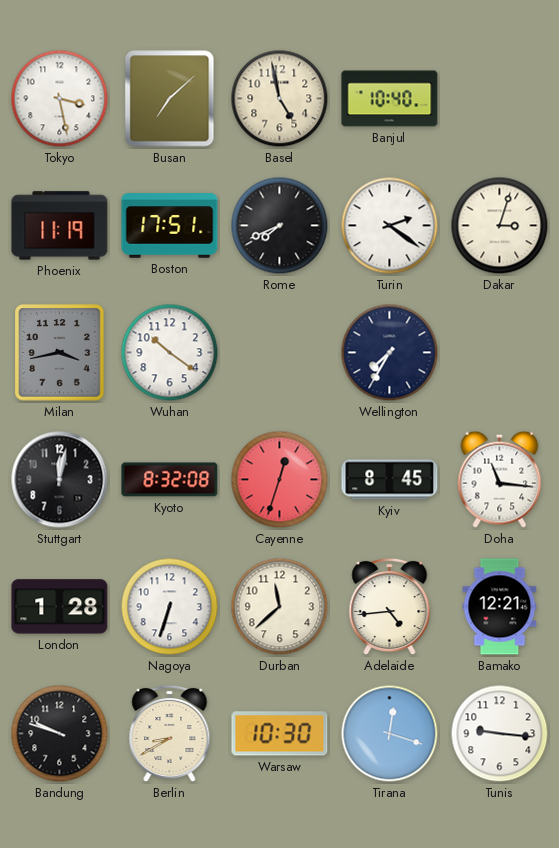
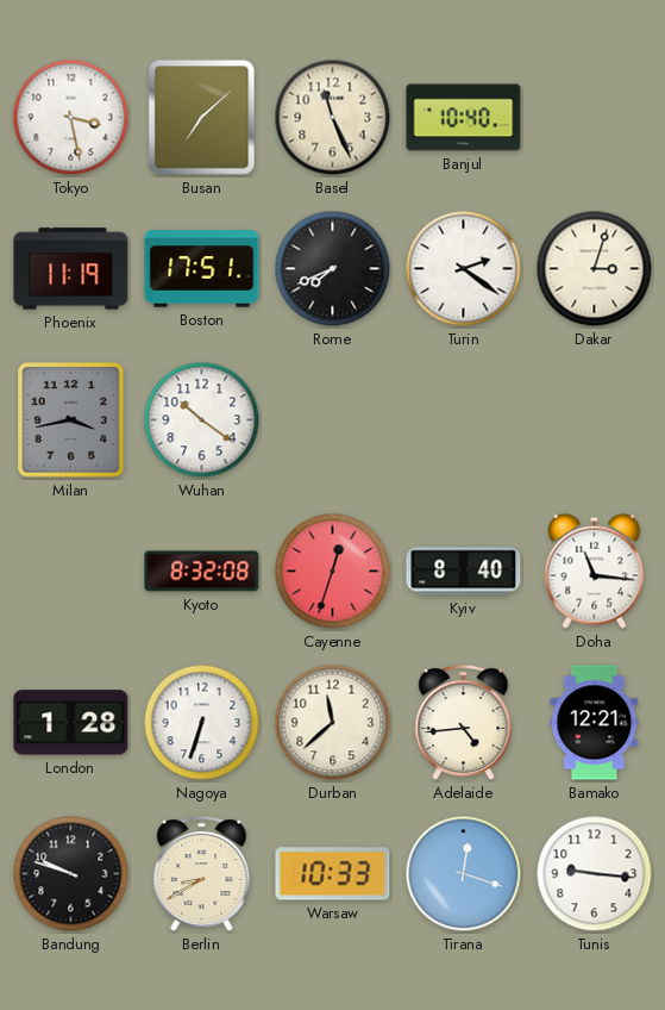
Basel: 4:58 -> 11:26 (333, 118)
Wellington: 7:35 -> none (390, 353)
Stuttgart: 12:02 -> none (60, 480)
Kyiv: 8:45 -> 8:40 (464, 572)
Warsaw: 10:30 -> 10:33 (333, 874)
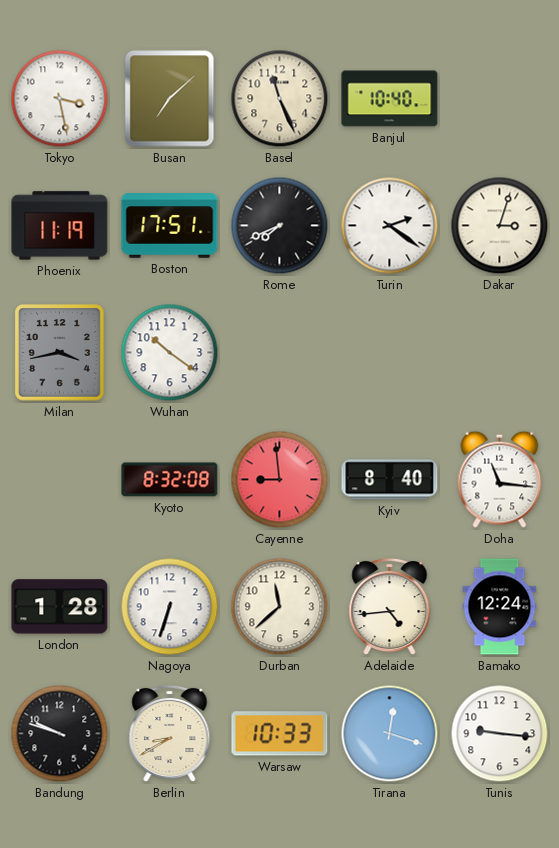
Cayenne: 12:33 -> 8:59 (280, 480)
Bamako: 12:21 -> 12:24 (500, 607)
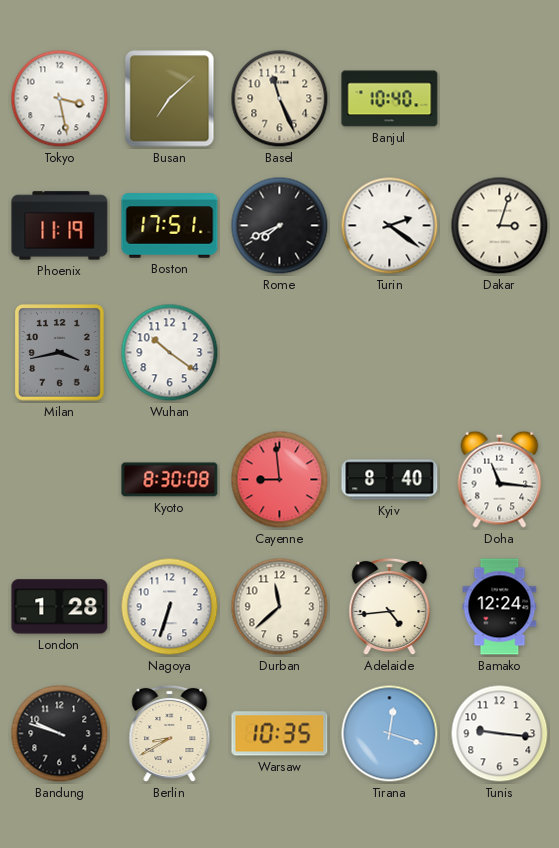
Kyoto: 8:32 -> 8:30 (170, 480)
Warsaw: 10:33 -> 10:35 (280, 734)
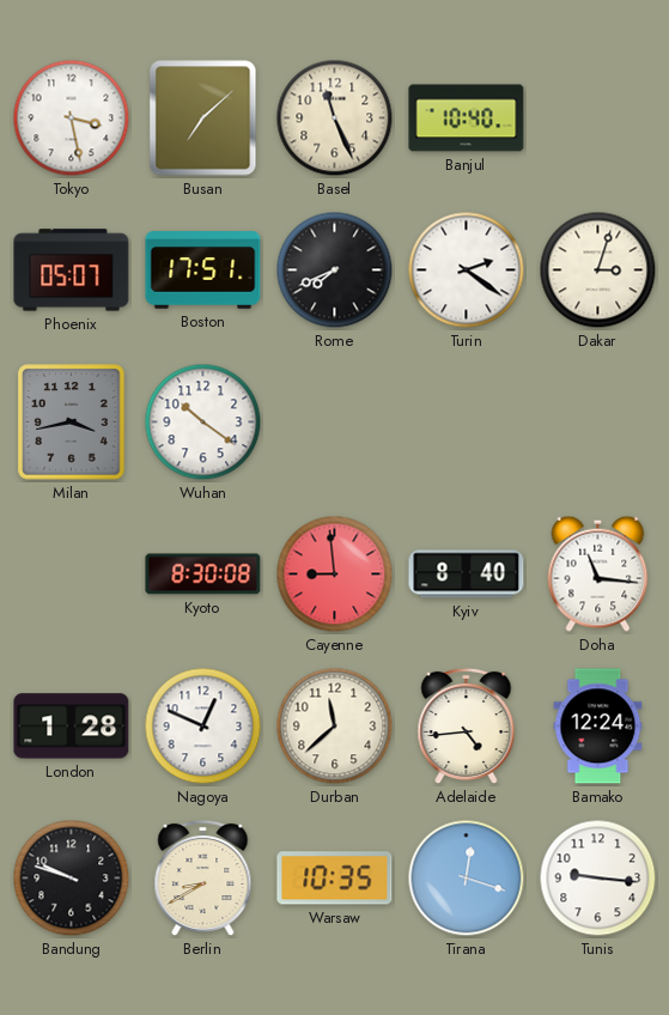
Phoenix: 11:19 -> 05:07 (72, 271)
Nagoya: 6:33 -> 12:49 (203, 727)
